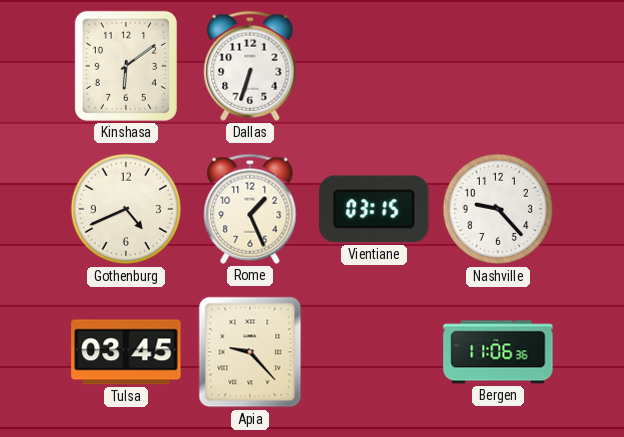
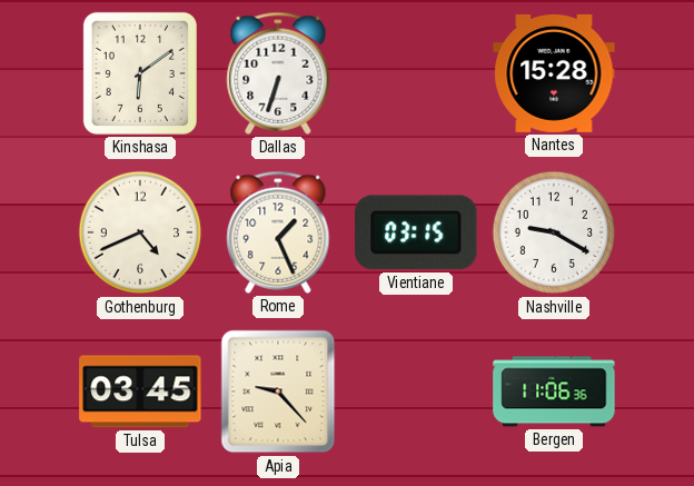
Nantes: none -> 15:28 (554, 73)
Nashville: 9:23 -> 9:20 (554, 232)
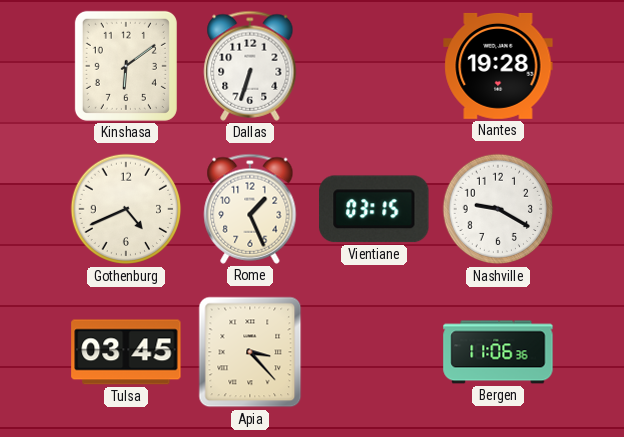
Nantes: 15:28 -> 19:28 (498, 66)
Apia: 9:23 -> 3:23 (250, 352)
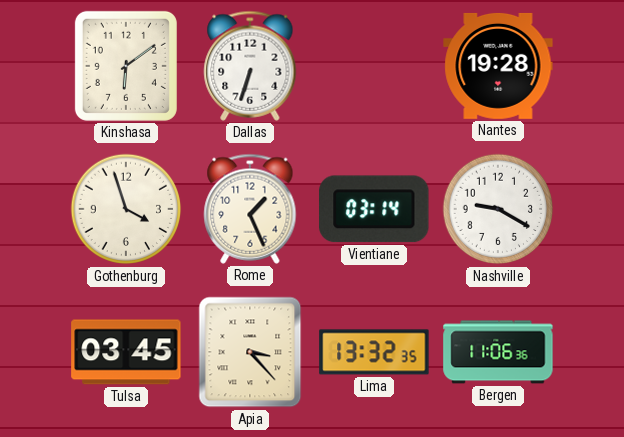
Gothenburg: 4:41 -> 3:57 (126, 209)
Vientiane: 03:15 -> 03:14 (374, 209)
Lima: none -> 13:32 (374, 352)
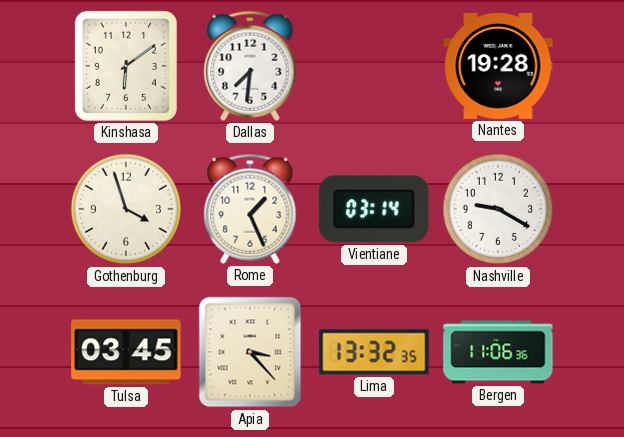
Dallas: 6:33 -> 7:31 (250, 66)
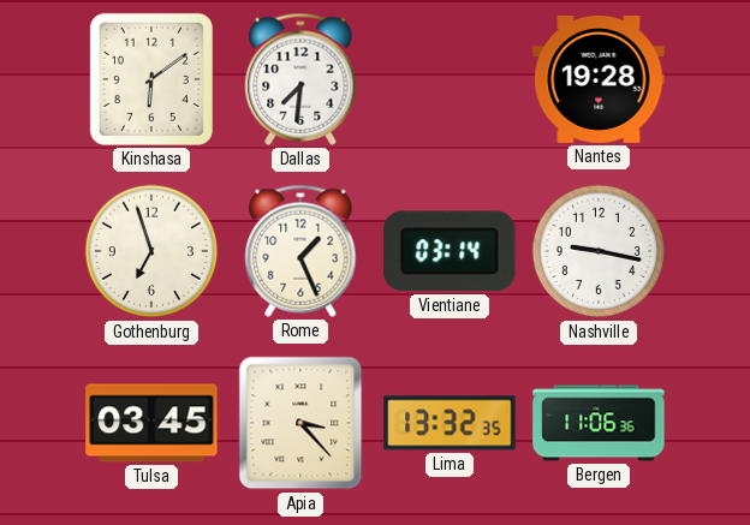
Gothenburg: 3:57 -> 6:57 (151, 251)
Nashville: 9:20 -> 9:17 (599, 251)
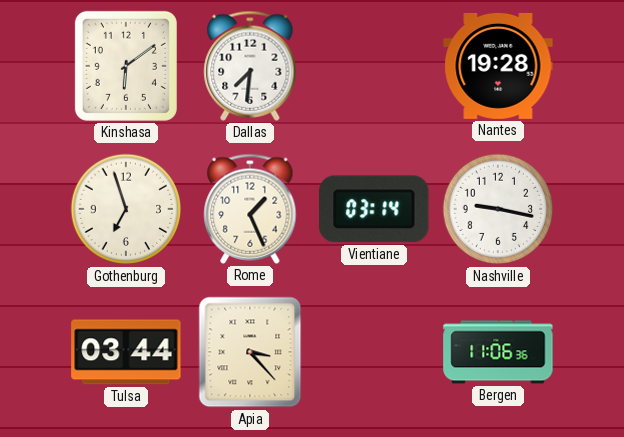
Tulsa: 03:45 -> 03:44 (126, 352)
Lima: 13:32 -> none (450, 423)
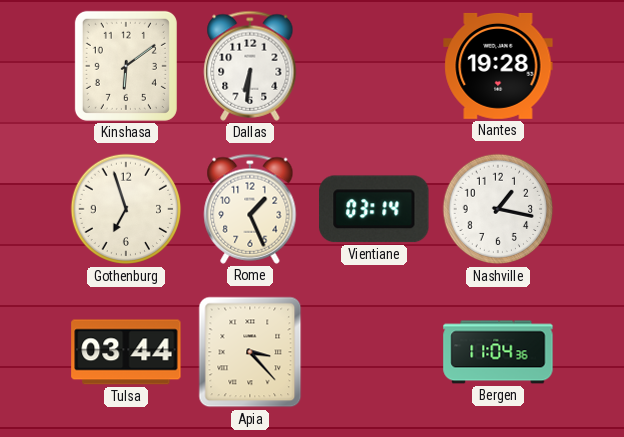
Dallas: 7:31 -> 6:31 (250, 66)
Nashville: 9:17 -> 1:17 (498, 209)
Bergen: 11:06 -> 11:04 (498, 352)
